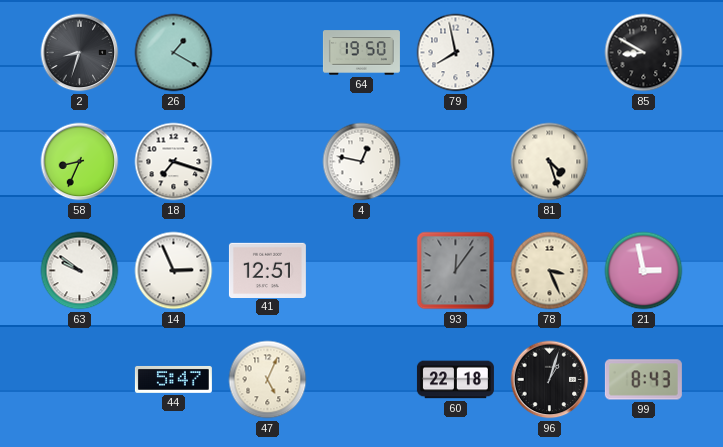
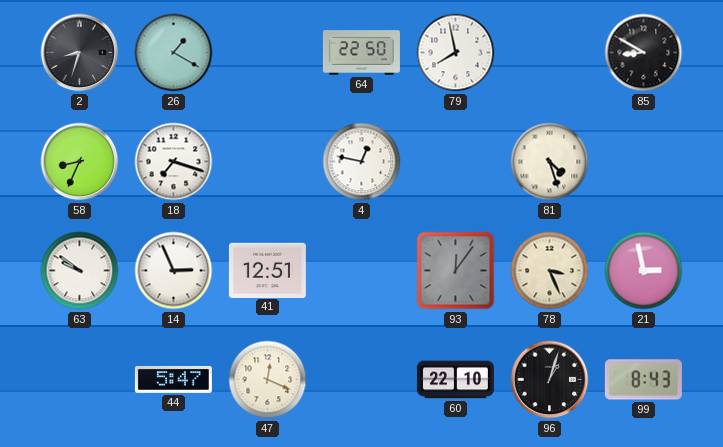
64: 19:50 -> 22:50 (361, 53)
47: 5:04 -> 12:19 (268, 380)
60: 22:18 -> 22:10 (455, 380)
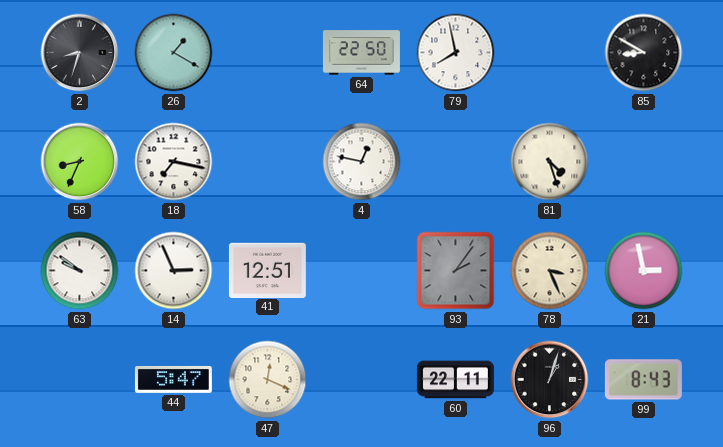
18: 7:18 -> 7:17 (174, 162)
93: 12:06 -> 2:06 (456, 271)
60: 22:10 -> 22:11 (455, 380)
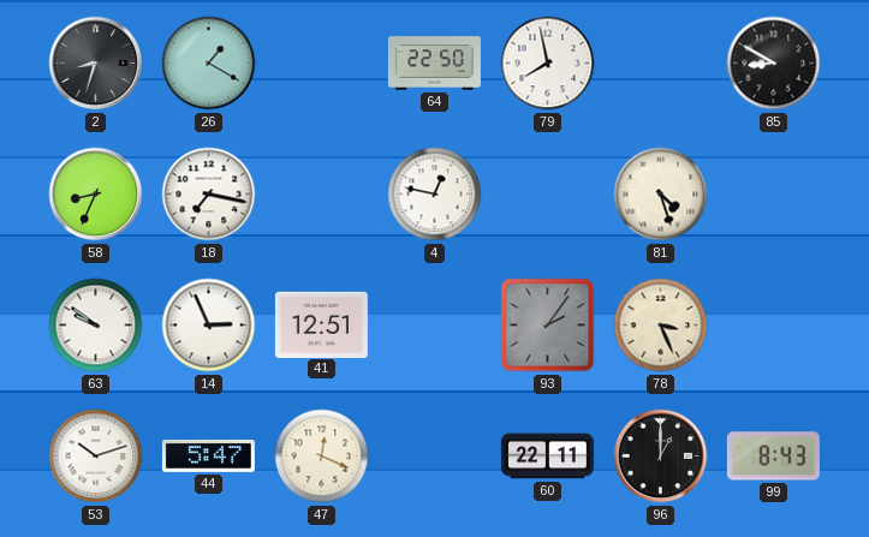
21: 2:58 -> none (644, 271)
53: none -> 10:12 (96, 457)
96: 1:03 -> 1:00 (661, 457)
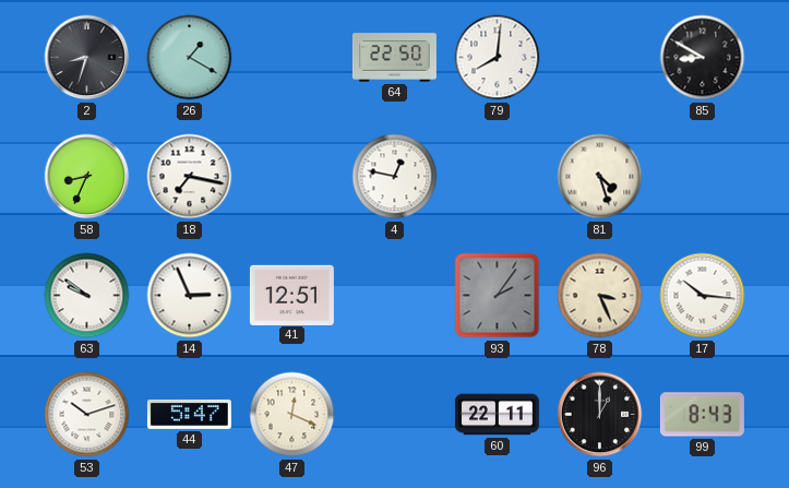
79: 7:58 -> 8:01 (498, 58)
17: none -> 10:16 (703, 296)
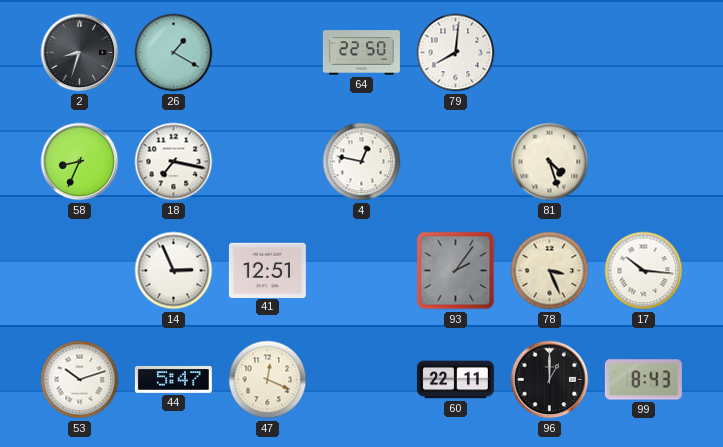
85: 8:50 -> none (703, 58)
63: 9:51 -> none (87, 296)
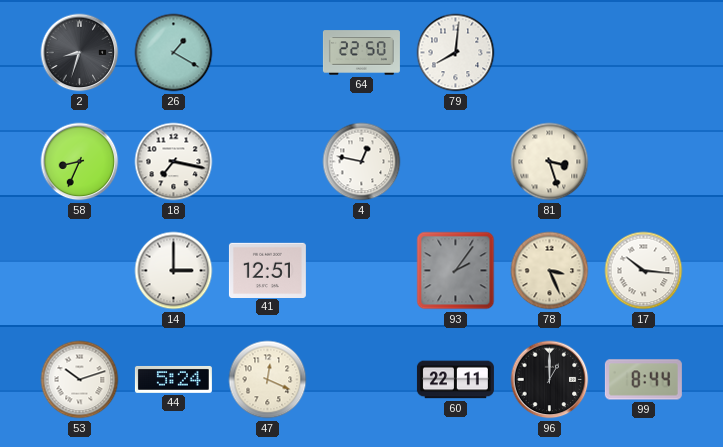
81: 4:27 -> 3:27 (550, 162)
14: 2:56 -> 3:00 (174, 271)
44: 5:47 -> 5:24 (173, 379)
99: 8:43 -> 8:44 (643, 380)
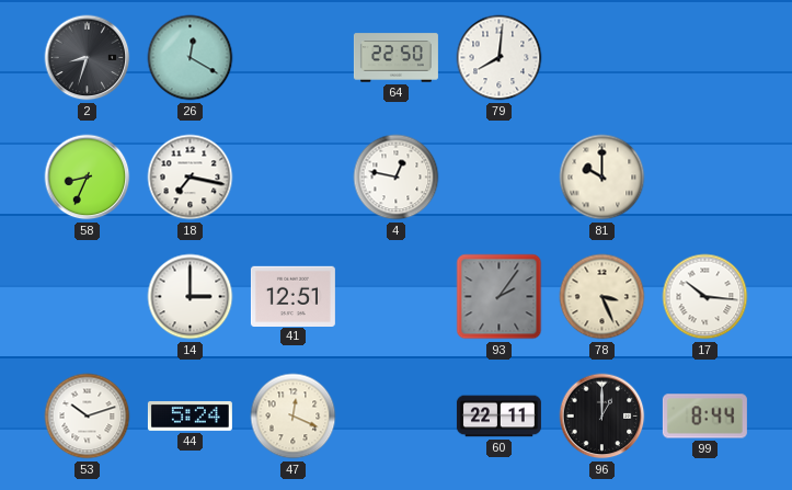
26: 1:20 -> 12:20 (191, 58)
81: 3:27 -> 10:00 (602, 178)
